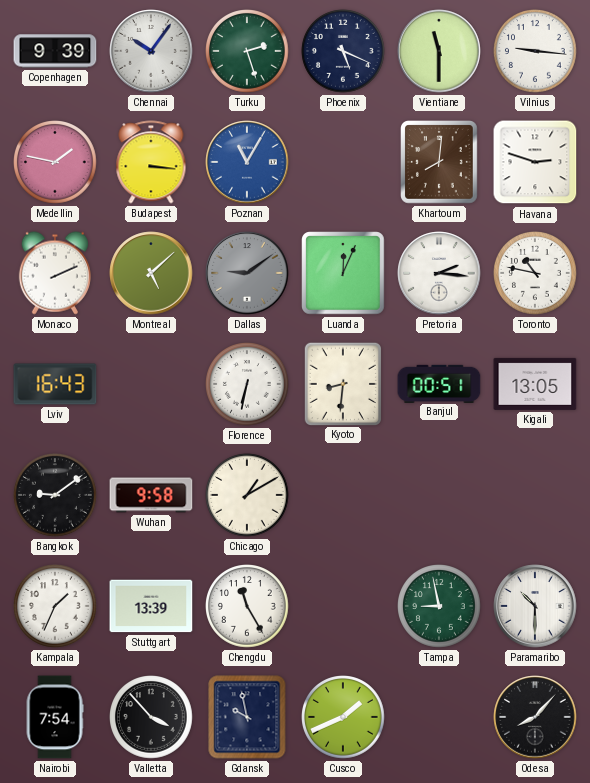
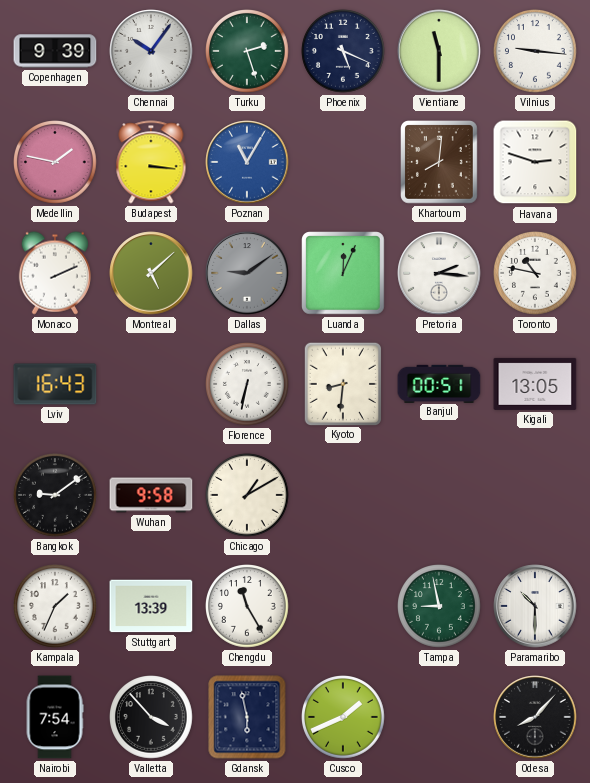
Gdansk: 9:58 -> 5:58 (247, 717)
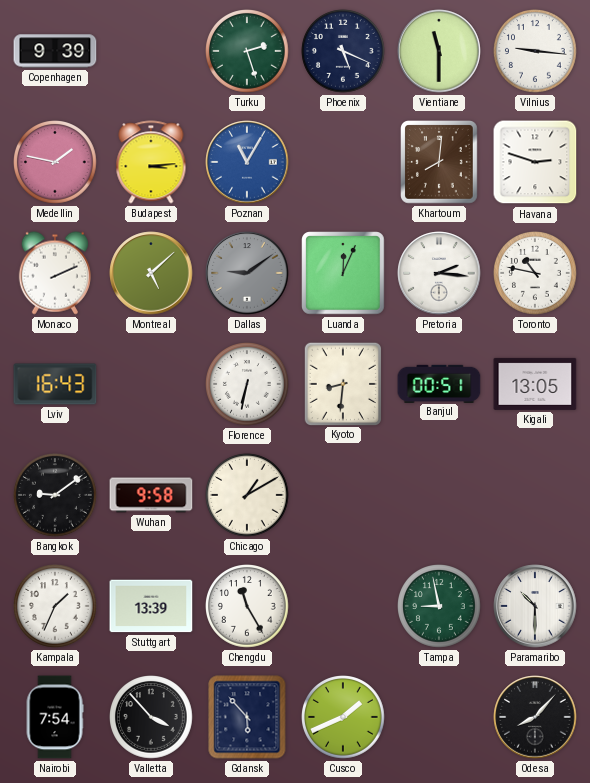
Chennai: 10:06 -> none (151, 51)
Budapest: 3:16 -> 3:14 (151, 162)
Gdansk: 5:58 -> 5:53 (247, 717)
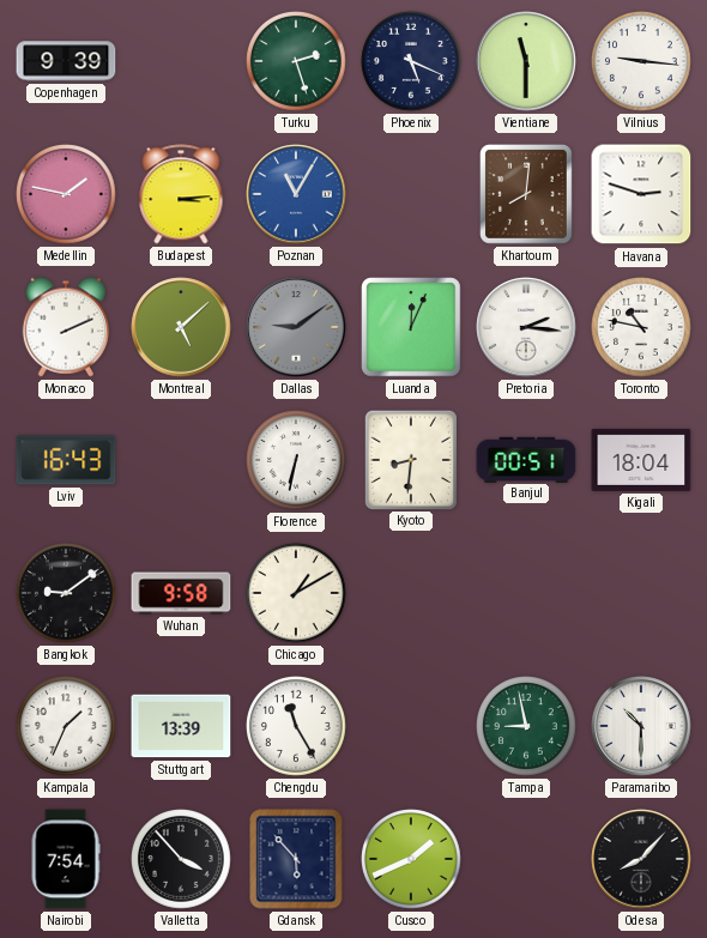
Kigali: 13:05 -> 18:04 (641, 460)
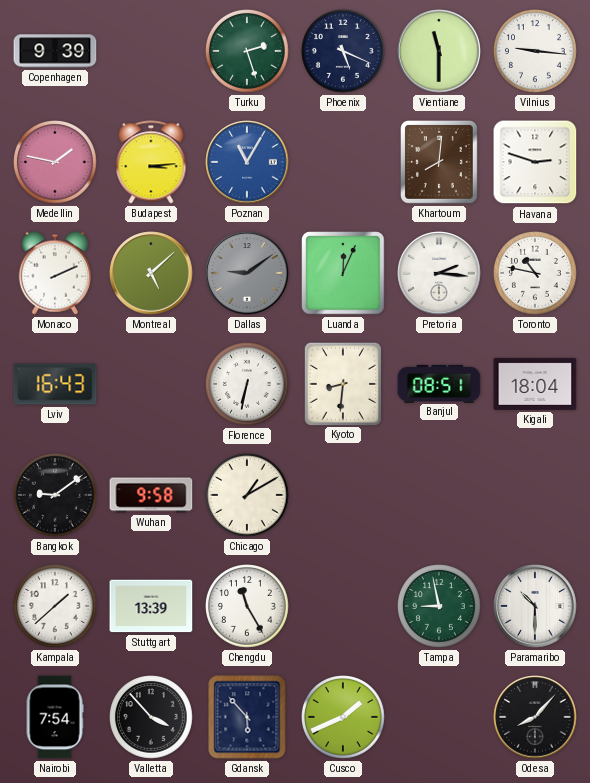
Banjul: 00:51 -> 08:51 (439, 383)
Kampala: 1:34 -> 1:38 (56, 607)
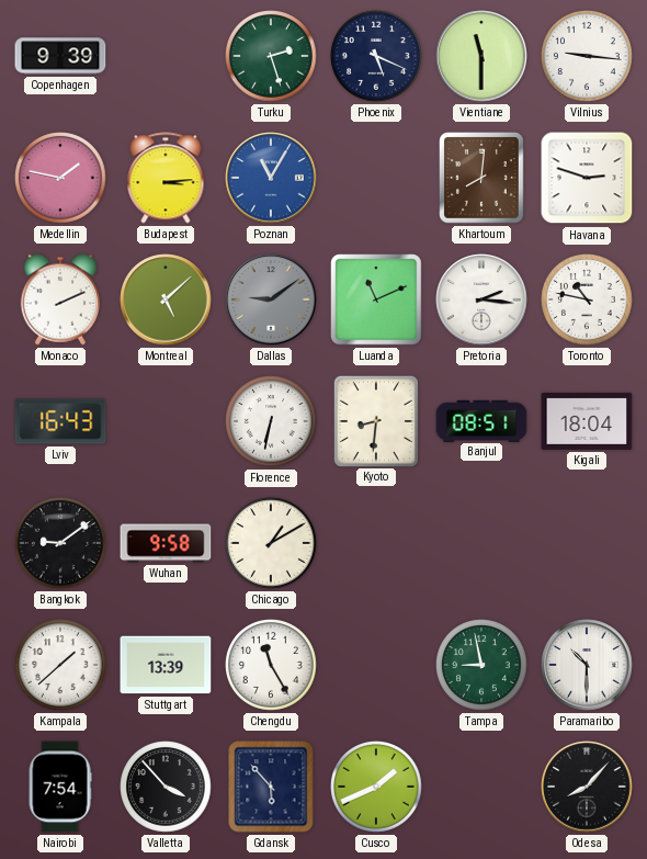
Luanda: 12:04 -> 11:11 (376, 299)
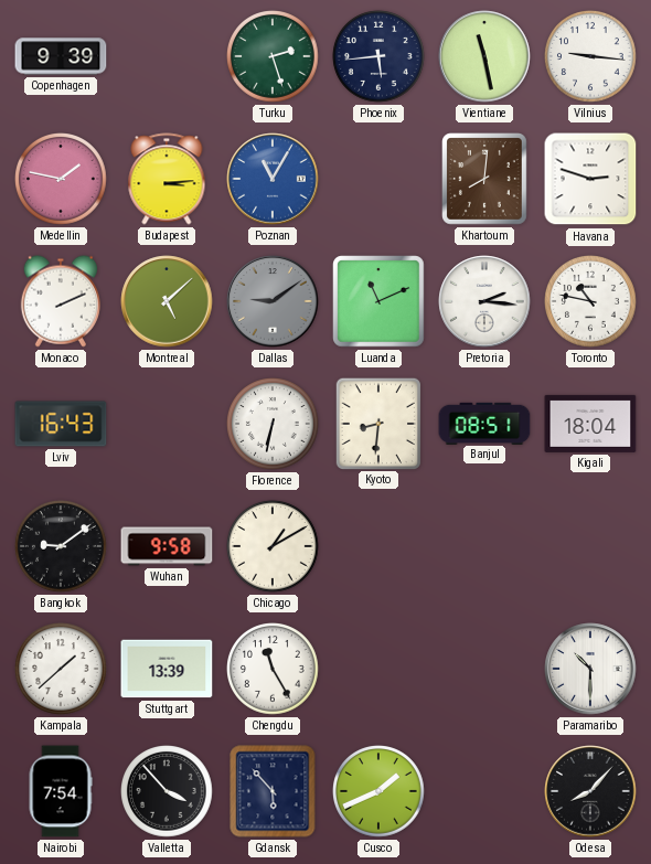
Phoenix: 5:19 -> 5:44 (380, 57)
Vientiane: 11:30 -> 11:28 (484, 56)
Tampa: 8:58 -> none (483, 666)
